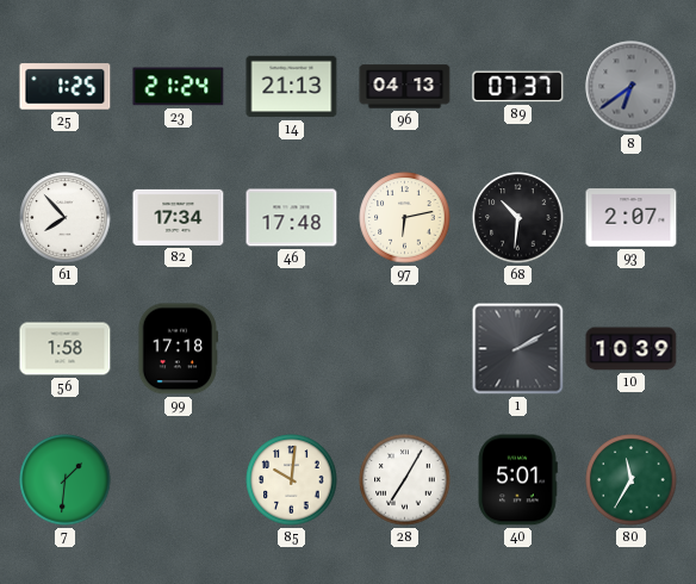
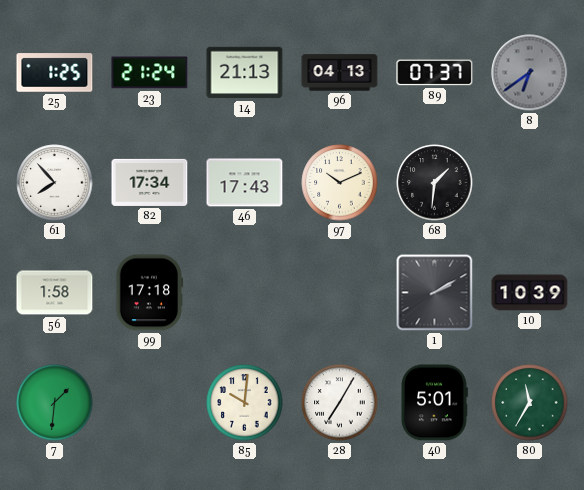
46: 17:48 -> 17:43 (245, 183)
97: 6:13 -> 10:11 (340, 183)
68: 10:31 -> 1:31 (435, 183)
93: 2:07 -> none (632, 218)
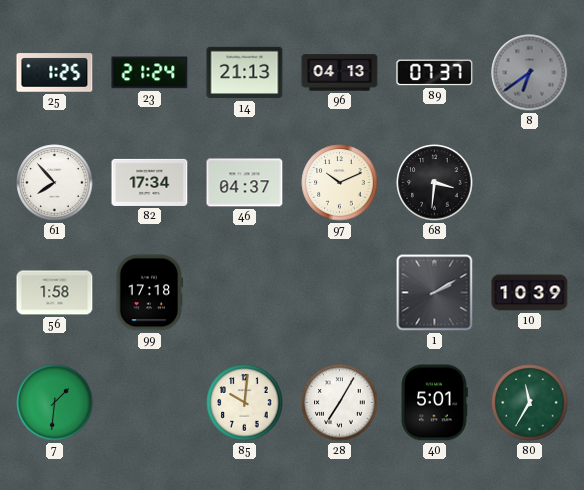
46: 17:43 -> 04:37 (245, 183)
68: 1:31 -> 3:31 (435, 183)
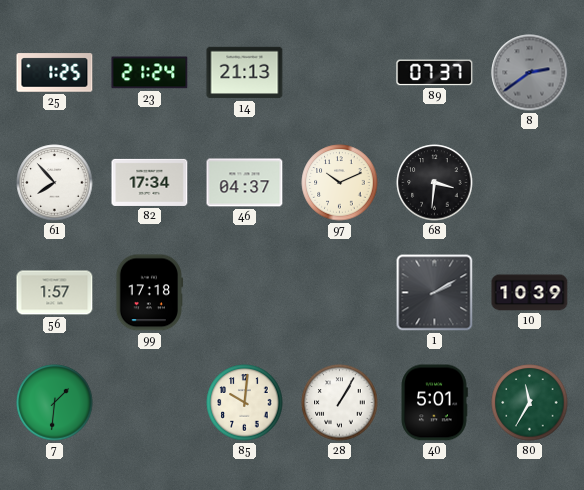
96: 04:13 -> none (340, 73)
8: 6:39 -> 2:39 (530, 73)
56: 1:58 -> 1:57 (55, 293)
28: 7:05 -> 1:05 (340, 403)
